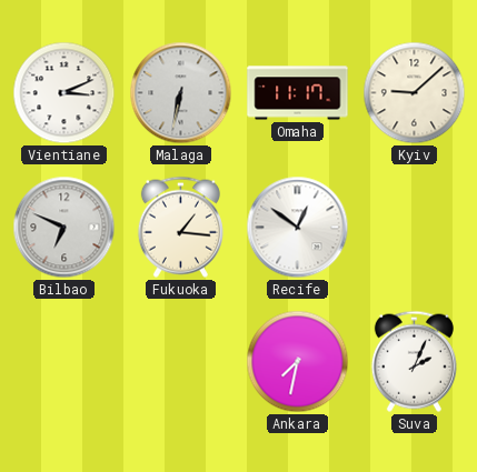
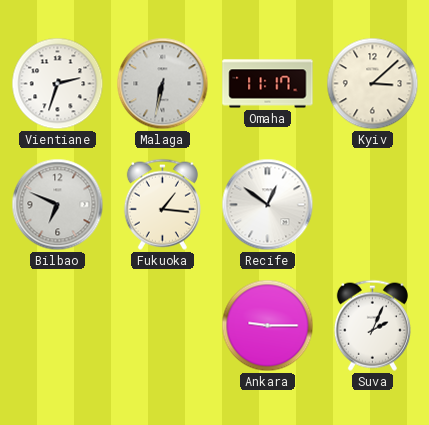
Vientiane: 3:11 -> 2:33 (58, 84)
Kyiv: 9:08 -> 3:08 (373, 84)
Ankara: 7:32 -> 9:15 (268, 326)
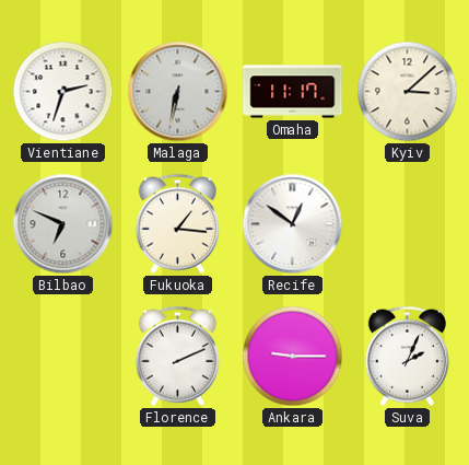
Florence: none -> 2:11 (177, 356)
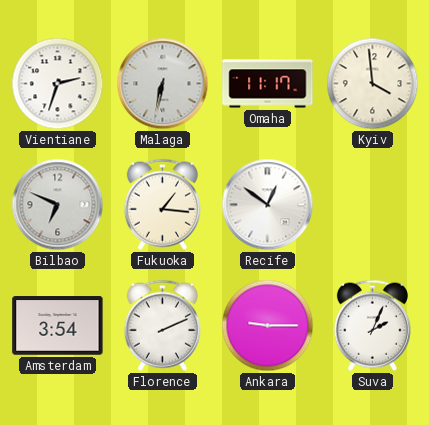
Kyiv: 3:08 -> 3:59 (373, 84)
Amsterdam: none -> 3:54 (58, 326)
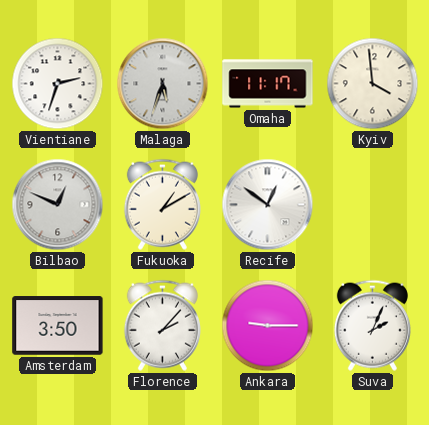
Malaga: 6:32 -> 5:33 (163, 84)
Bilbao: 6:49 -> 12:49 (58, 205)
Fukuoka: 1:16 -> 1:10 (162, 204)
Amsterdam: 3:54 -> 3:50 (58, 326)
Florence: 2:11 -> 2:07 (162, 325)
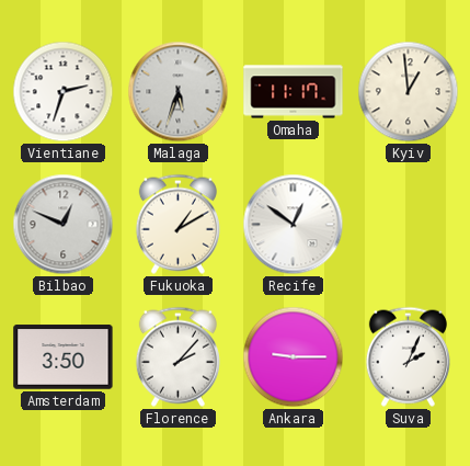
Kyiv: 3:59 -> 12:59 (409, 92)
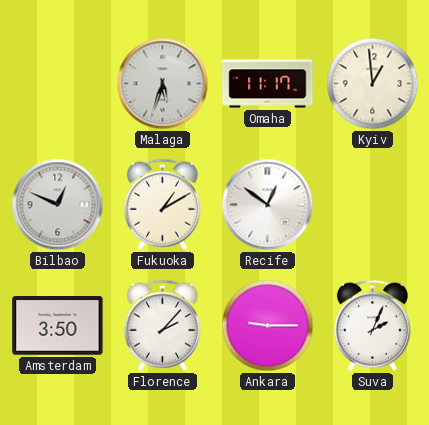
Vientiane: 2:33 -> none (64, 92)
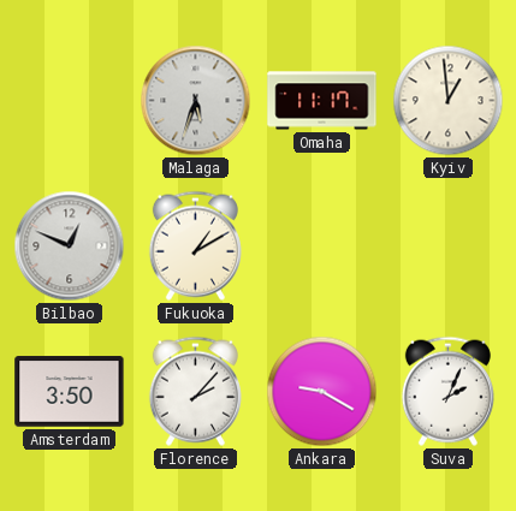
Recife: 12:51 -> none (268, 205)
Ankara: 9:15 -> 9:20 (322, 392)
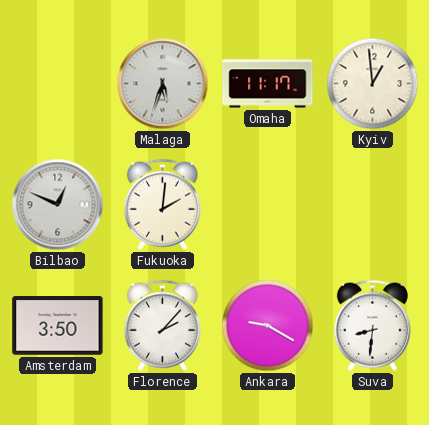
Fukuoka: 1:10 -> 2:01 (162, 204)
Suva: 2:04 -> 8:31 (372, 325)
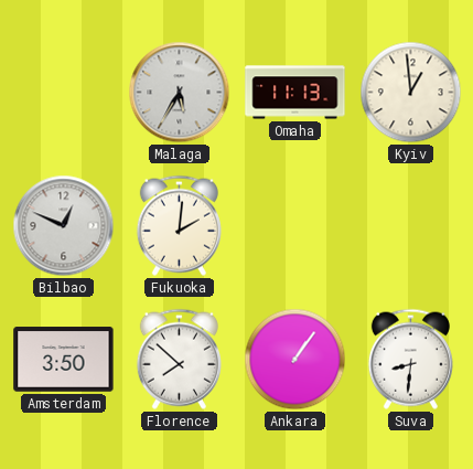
Malaga: 5:33 -> 5:35 (180, 93)
Omaha: 11:17 -> 11:13 (295, 93)
Florence: 2:07 -> 7:52 (179, 359)
Ankara: 9:20 -> 1:06 (295, 360)
